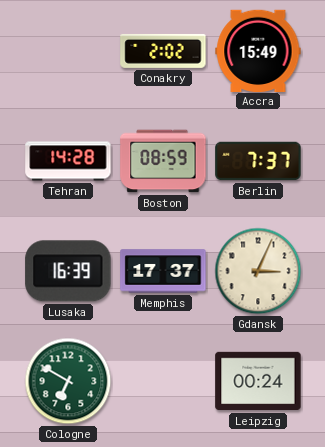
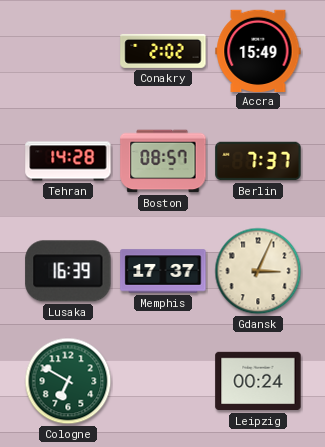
Boston: 08:59 -> 08:57 (163, 161)
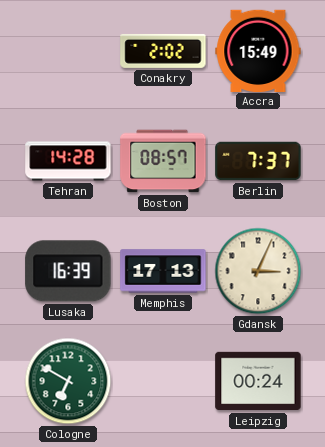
Memphis: 17:37 -> 17:13 (163, 271)
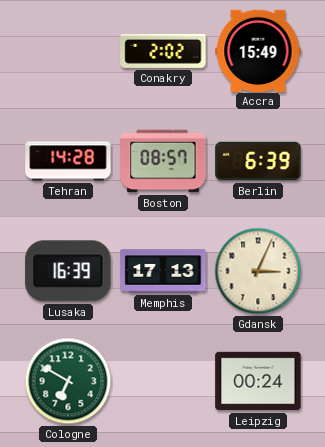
Berlin: 7:37 -> 6:39 (258, 161)
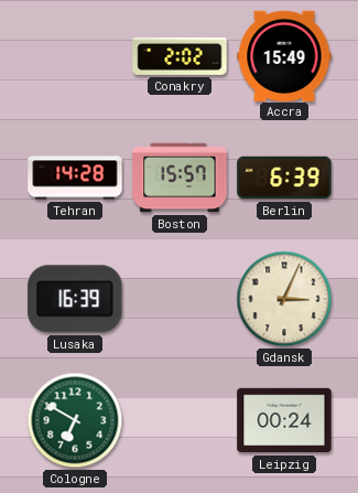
Boston: 08:57 -> 15:57 (180, 178)
Memphis: 17:13 -> none (163, 271)
